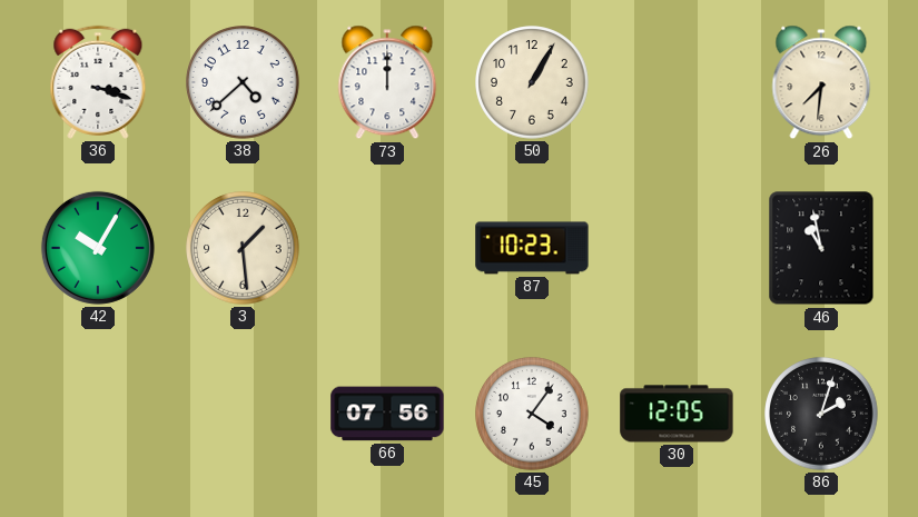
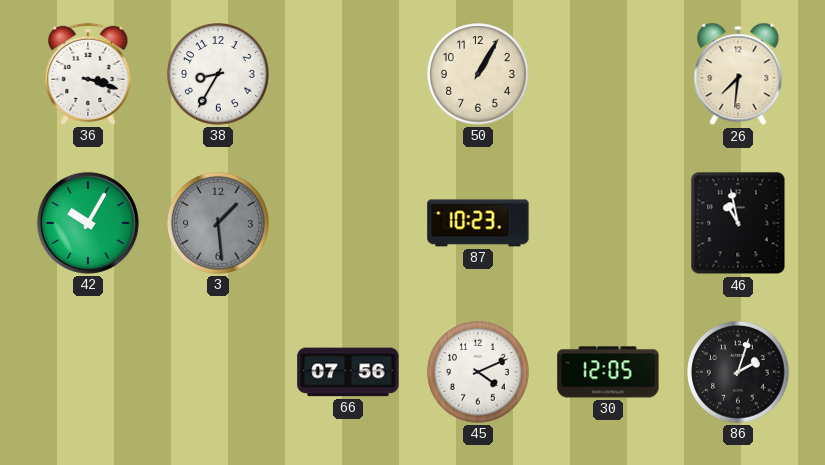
38: 4:38 -> 8:35 (218, 74)
73: 12:00 -> none (387, 82)
3 dial: cream -> grey (218, 223)
45: 4:06 -> 4:11 (478, 372)
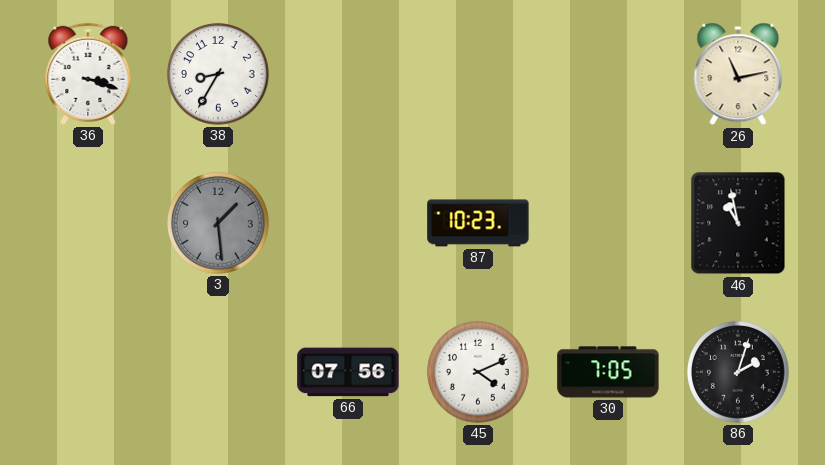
50: 1:05 -> none (478, 74)
26: 7:31 -> 11:13 (738, 74)
42: 10:05 -> none (88, 223)
30: 12:05 -> 7:05 (608, 372)
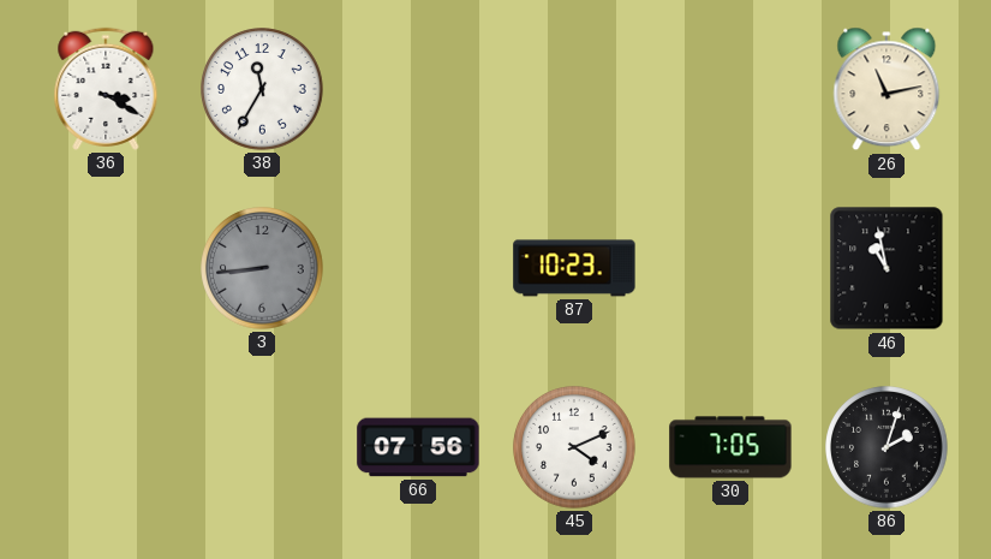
36: 3:18 -> 3:20 (106, 89)
38: 8:35 -> 11:35 (262, 89)
3: 1:29 -> 8:44 (262, 268)
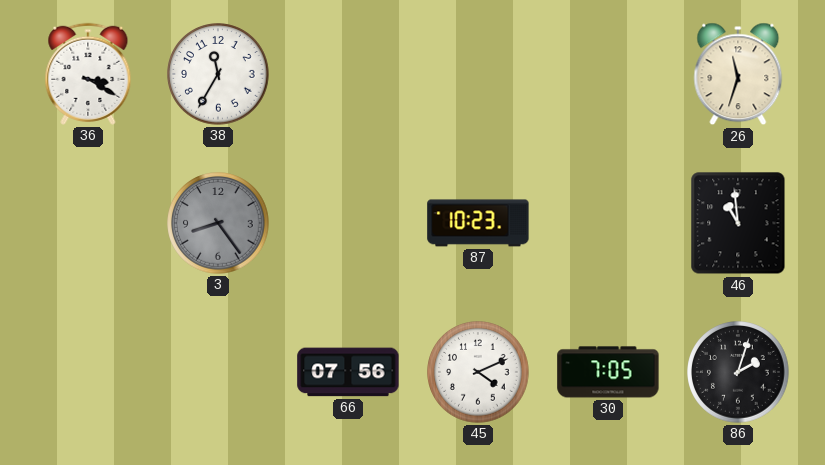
26: 11:13 -> 11:33 (738, 74)
3: 8:44 -> 8:24 (218, 223)
46: 10:58 -> 10:59 (738, 223)
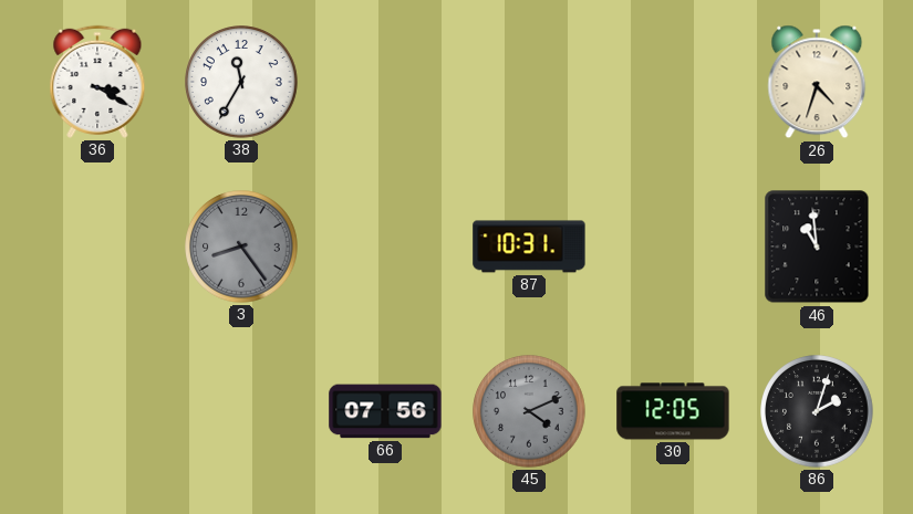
26: 11:33 -> 4:33 (817, 82)
87: 10:23 -> 10:31 (529, 246)
45 dial: white -> grey (529, 411)
30: 7:05 -> 12:05 (673, 411)
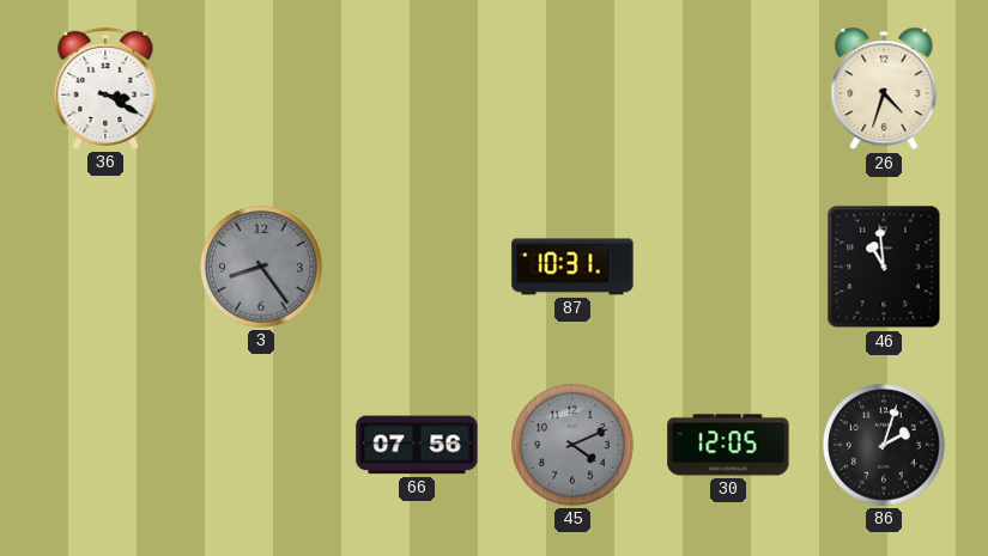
38: 11:35 -> none (241, 82)
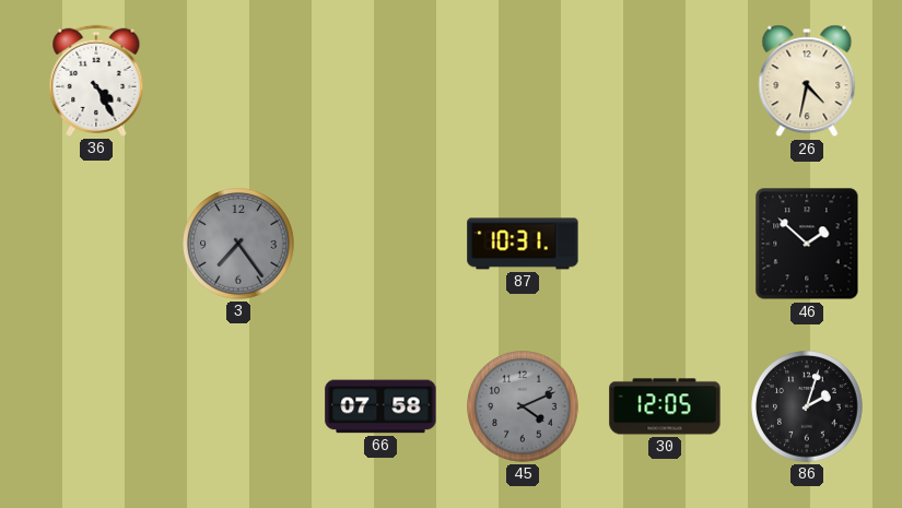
36: 3:20 -> 4:25 (96, 81)
26: 4:33 -> 4:32 (807, 81)
3: 8:24 -> 7:24 (238, 244)
46: 10:59 -> 1:52 (807, 244)
66: 07:56 -> 07:58 (380, 406)
